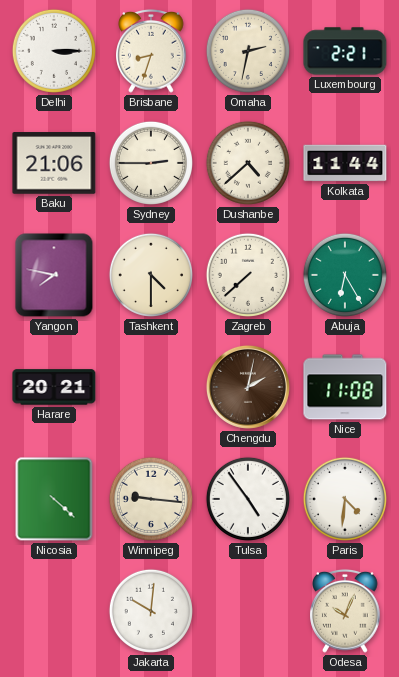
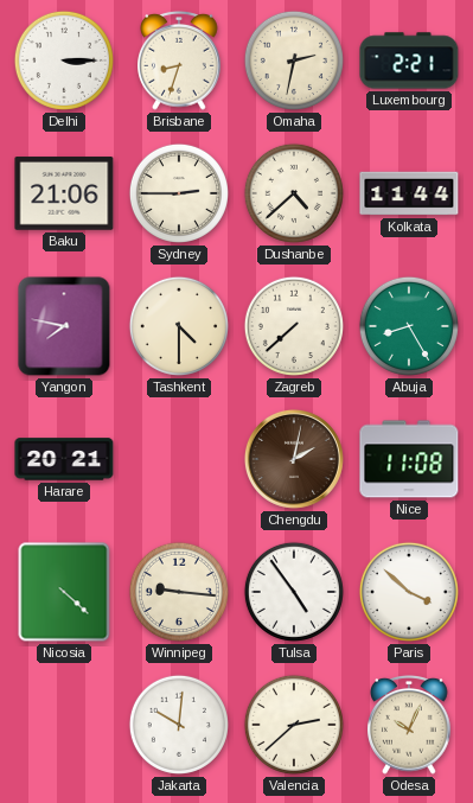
Abuja: 6:25 -> 8:25 (409, 326)
Paris: 4:31 -> 3:52 (409, 592)
Valencia: none -> 2:38 (294, 725)
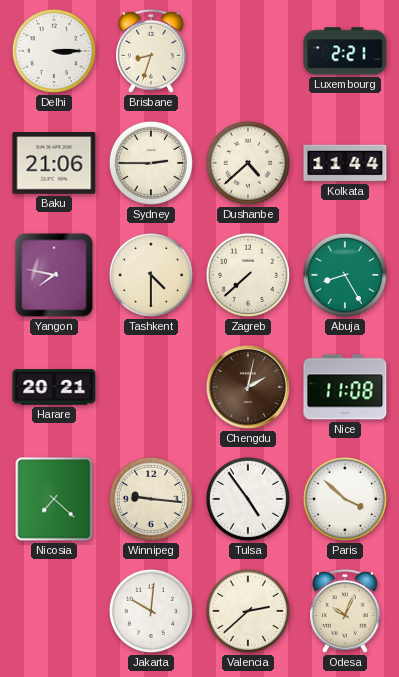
Omaha: 2:32 -> none (294, 60)
Nicosia: 4:22 -> 7:22 (54, 499)
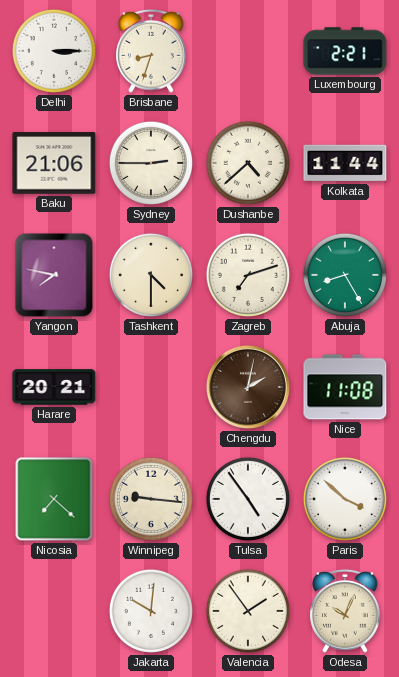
Zagreb: 7:38 -> 7:12 (248, 275)
Valencia: 2:38 -> 1:54 (248, 611)
